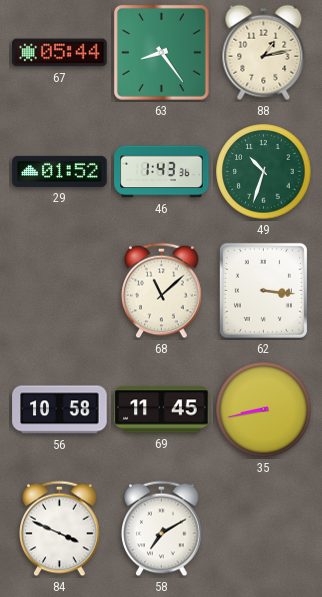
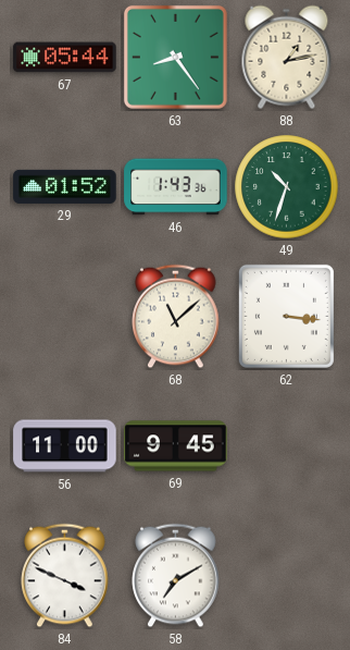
56: 10:58 -> 11:00 (65, 446)
69: 11:45 -> 9:45 (176, 446)
35: 8:43 -> none (264, 410)
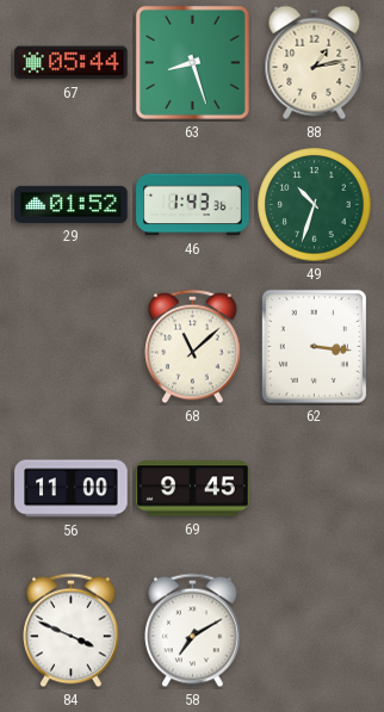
63: 8:24 -> 8:27 (192, 62)
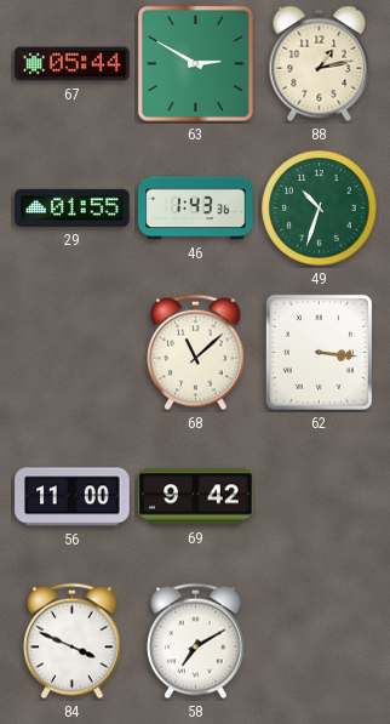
63: 8:27 -> 2:50 (195, 63)
29: 01:52 -> 01:55 (73, 207)
69: 9:45 -> 9:42 (196, 497)
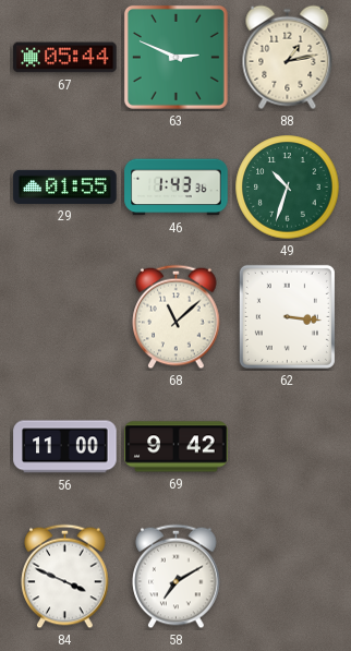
63: 2:50 -> 2:49 (175, 57)
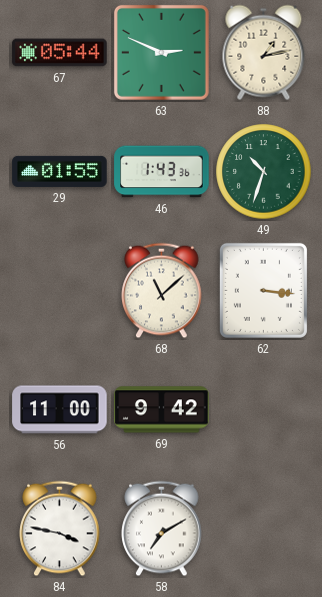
84: 3:49 -> 3:47 (60, 529)
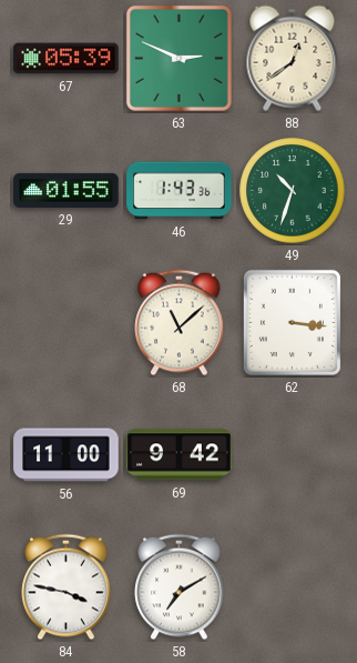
67: 05:44 -> 05:39 (67, 59)
88: 1:13 -> 12:39 (293, 59)
